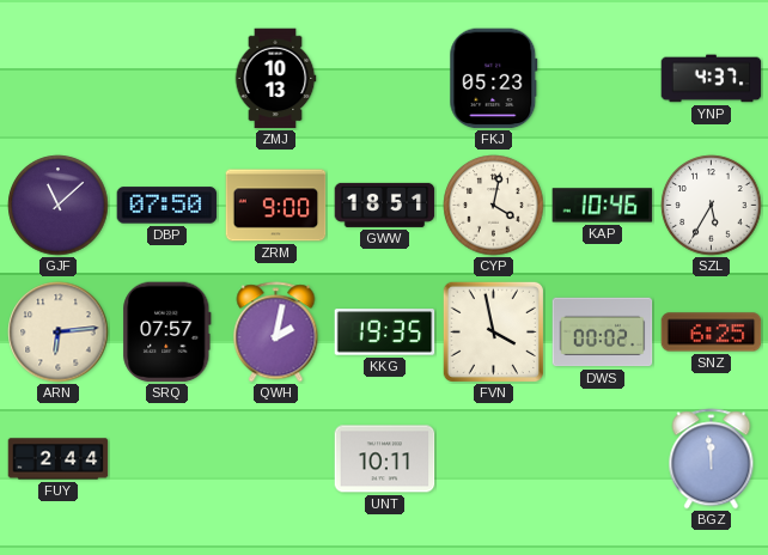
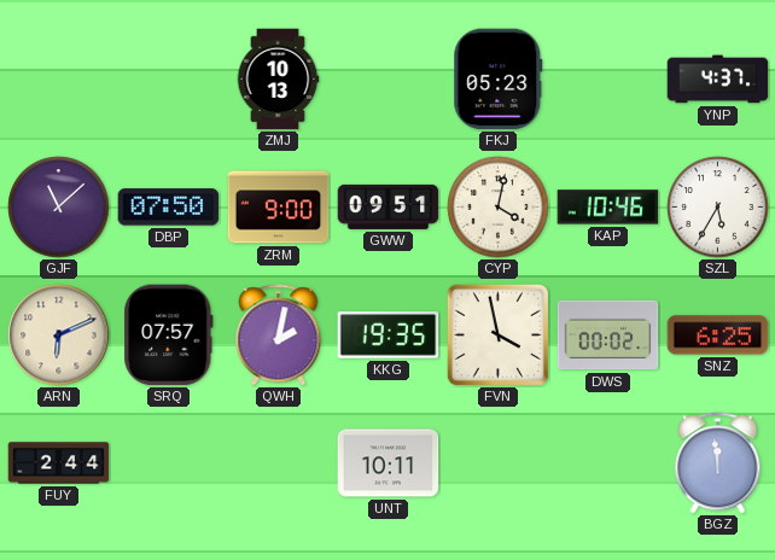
GWW: 18:51 -> 09:51 (389, 206)
ARN: 6:14 -> 6:11 (59, 336)
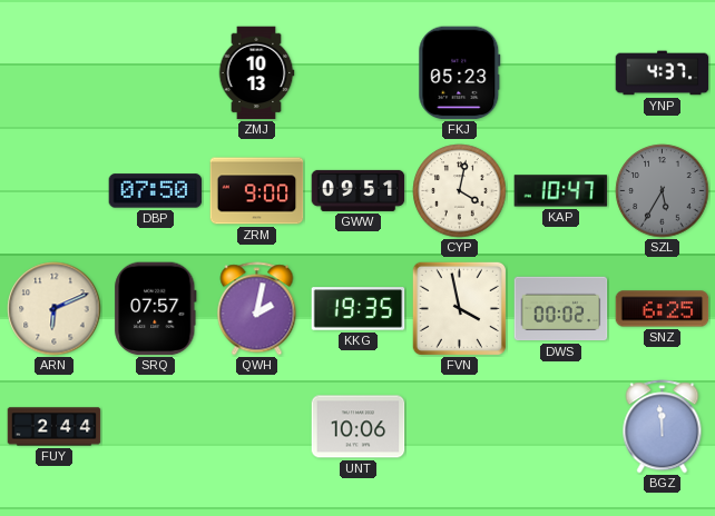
GJF: 11:08 -> none (59, 208)
KAP: 10:46 -> 10:47 (561, 191)
SZL dial: white -> grey (663, 191)
UNT: 10:11 -> 10:06 (359, 427)
